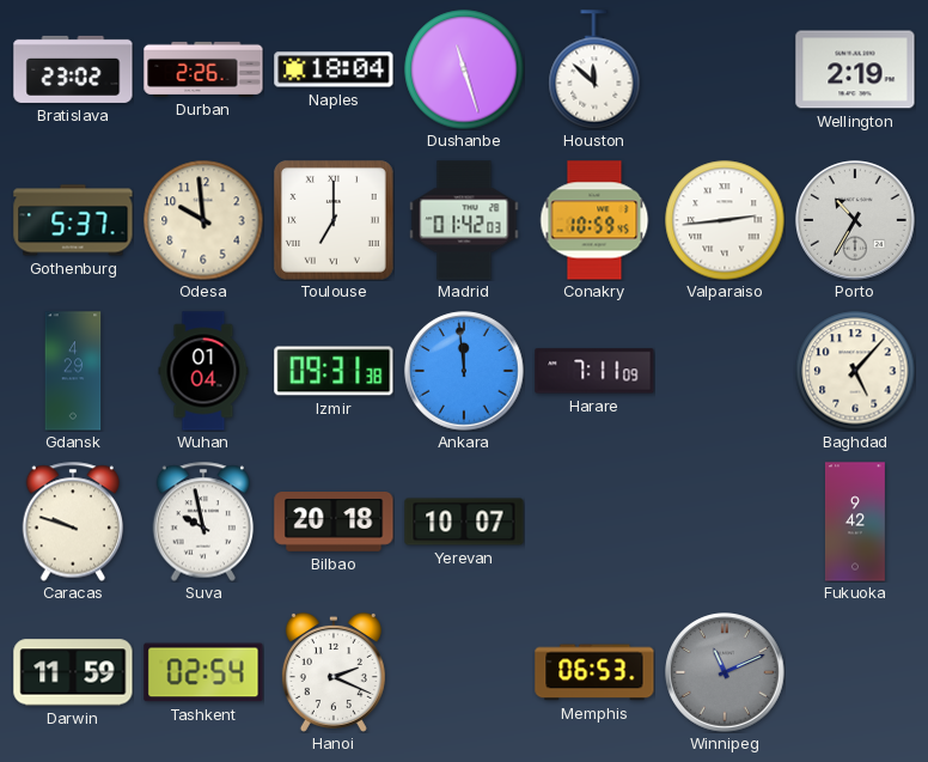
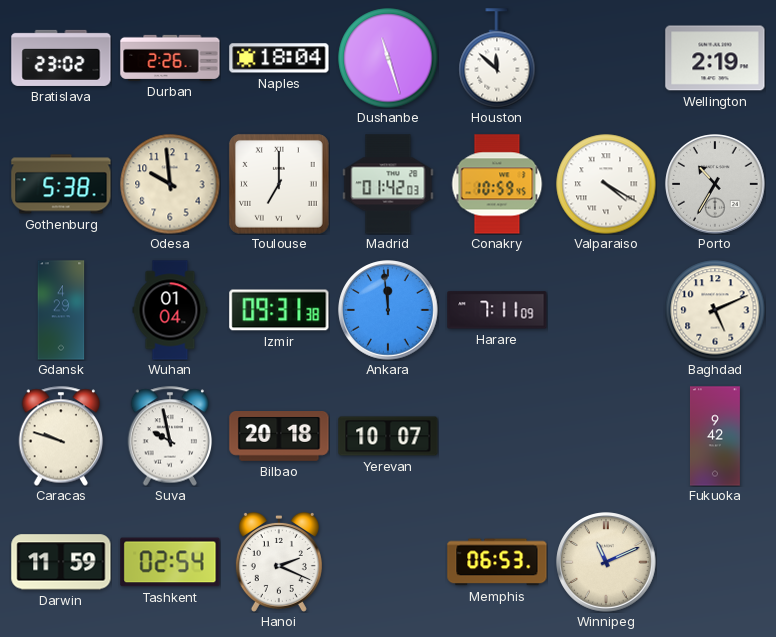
Gothenburg: 5:37 -> 5:38 (61, 184)
Valparaiso: 2:44 -> 4:20 (606, 184)
Baghdad: 5:07 -> 5:11 (715, 310)
Winnipeg dial: grey -> cream (606, 562)
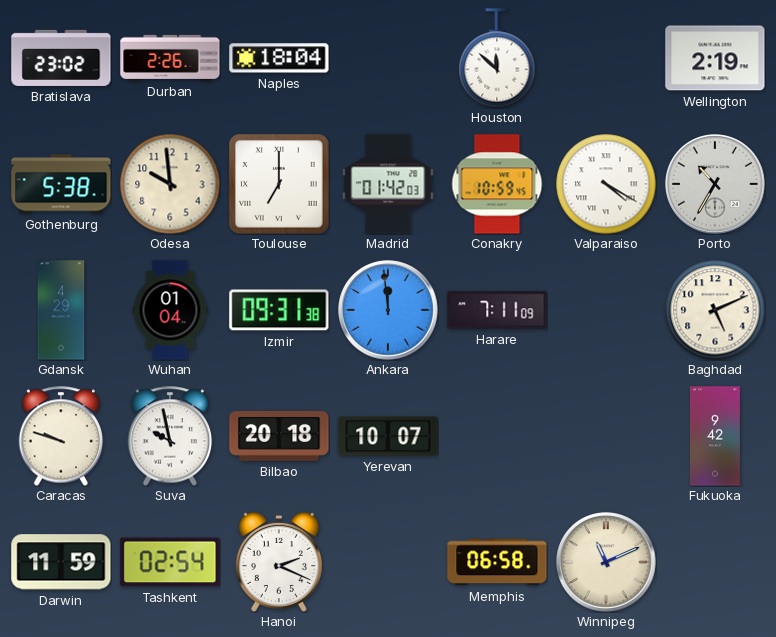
Dushanbe: 11:27 -> none (388, 58)
Memphis: 06:53 -> 06:58 (497, 562)
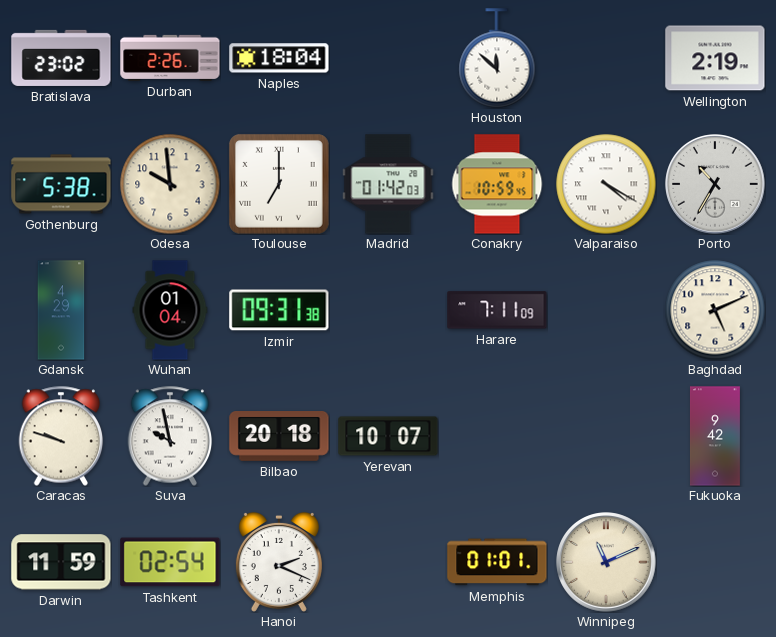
Ankara: 11:59 -> none (388, 310)
Memphis: 06:58 -> 01:01 (497, 562)
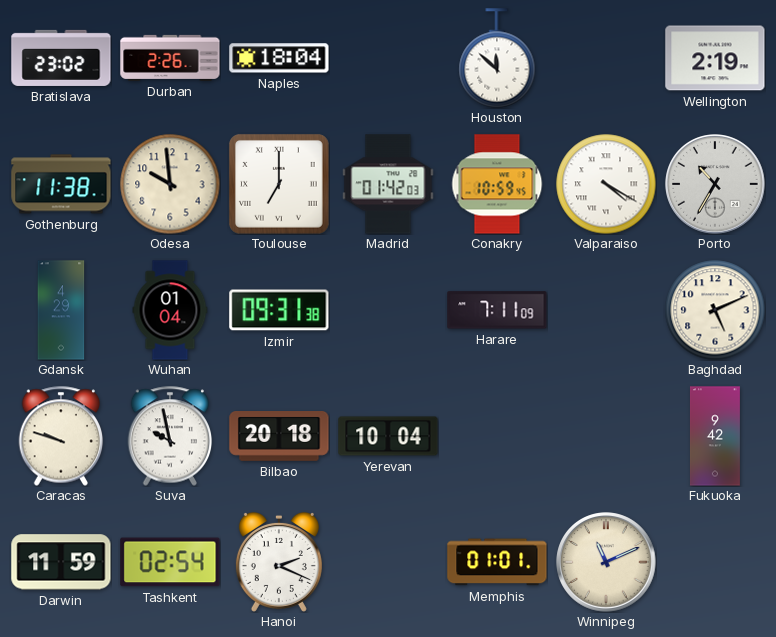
Gothenburg: 5:38 -> 11:38 (61, 184)
Yerevan: 10:07 -> 10:04 (388, 436)
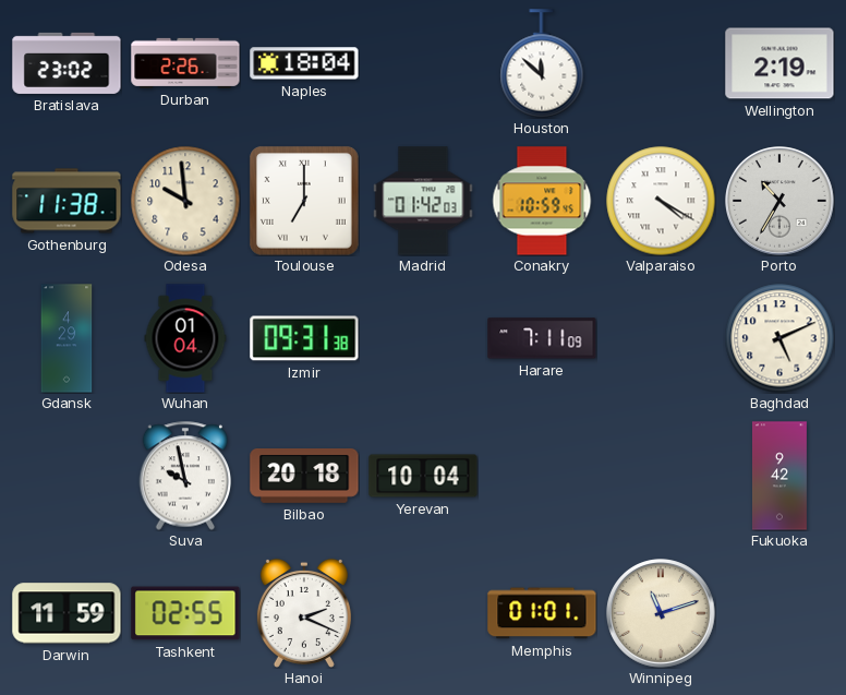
Caracas: 9:48 -> none (61, 436)
Tashkent: 02:54 -> 02:55 (185, 613)
Winnipeg: 11:11 -> 11:12 (661, 613)
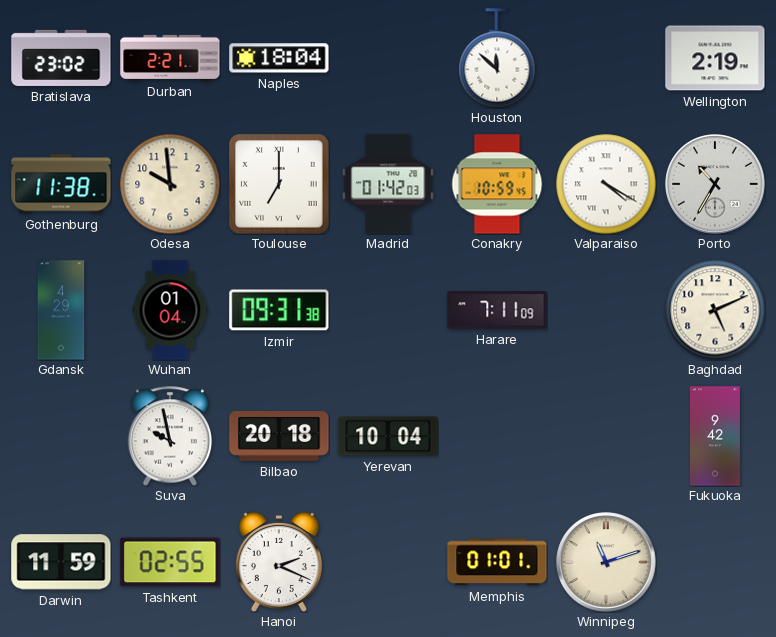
Durban: 2:26 -> 2:21 (170, 58)
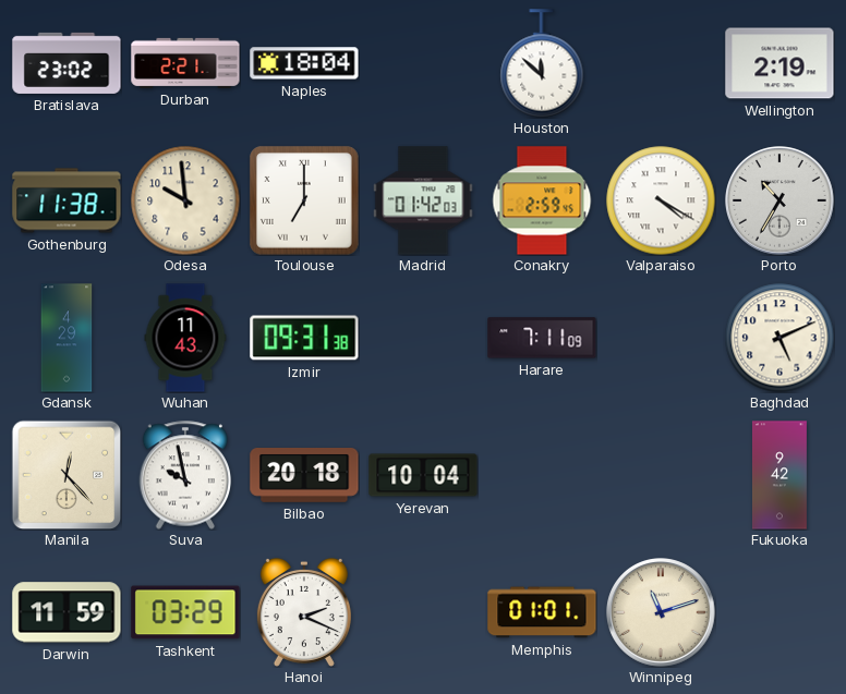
Conakry: 10:59 -> 2:59 (542, 200)
Wuhan: 01:04 -> 11:43 (185, 338)
Manila: none -> 12:23 (67, 475)
Tashkent: 02:55 -> 03:29 (185, 612)
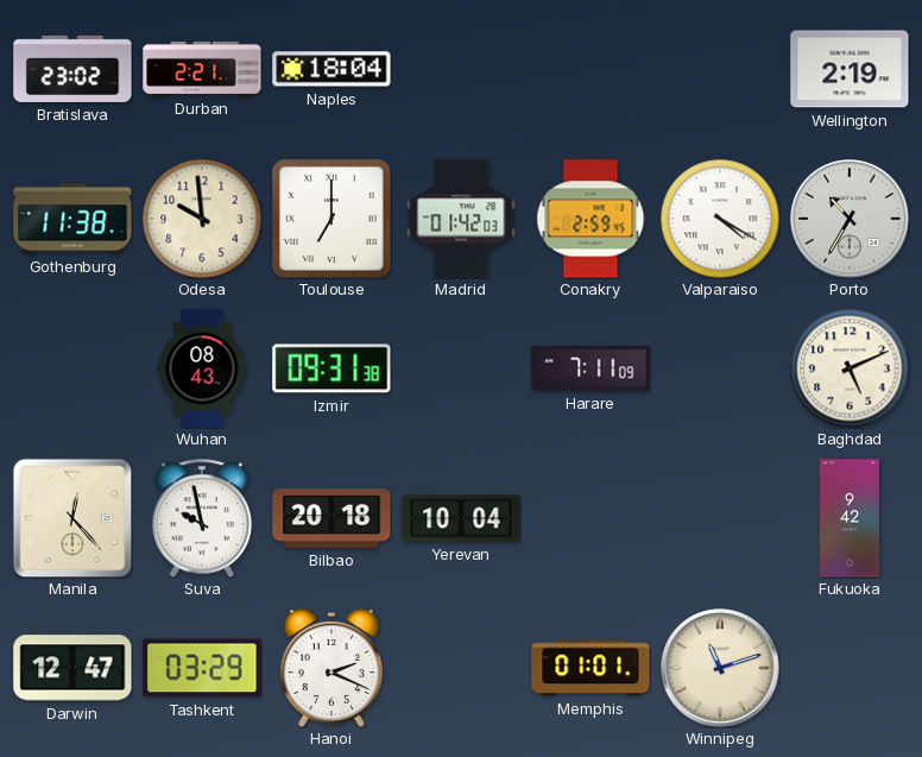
Houston: 11:52 -> none (542, 63)
Gdansk: 4:29 -> none (67, 338)
Wuhan: 11:43 -> 08:43 (202, 368)
Darwin: 11:59 -> 12:47 (72, 668)
